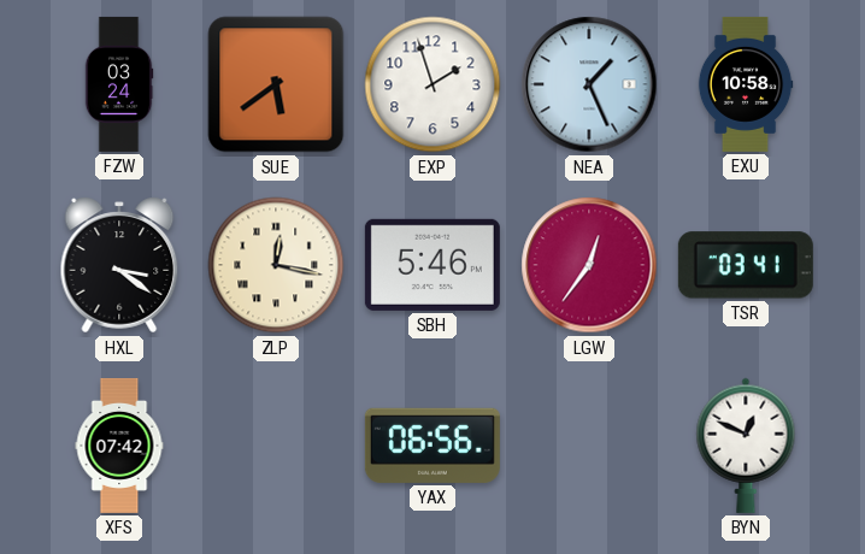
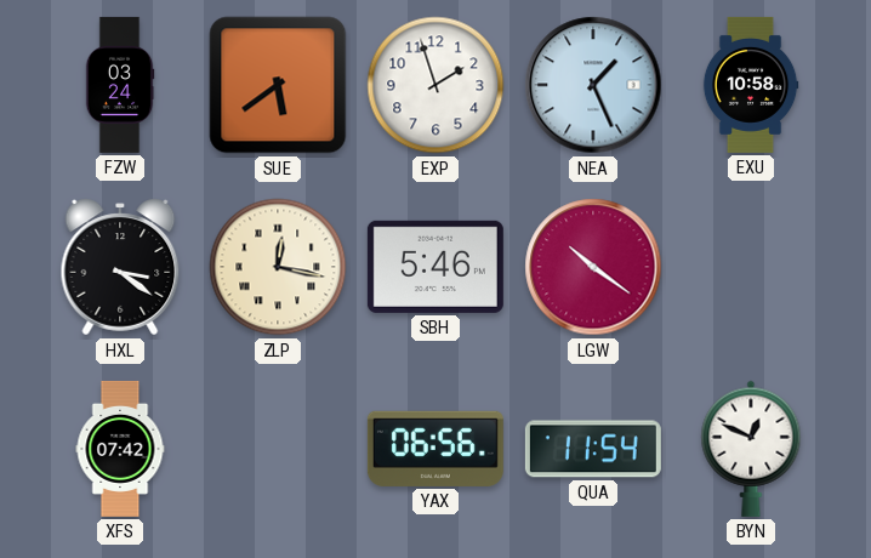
LGW: 12:36 -> 10:21 (593, 267)
TSR: 03:41 -> none (746, 265)
QUA: none -> 11:54 (593, 449)
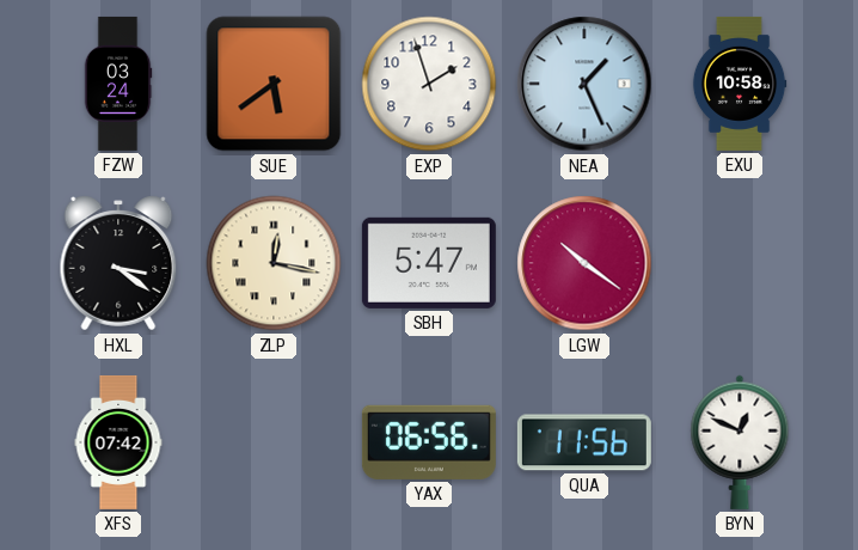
SBH: 5:46 -> 5:47 (429, 263)
QUA: 11:54 -> 11:56 (584, 442)
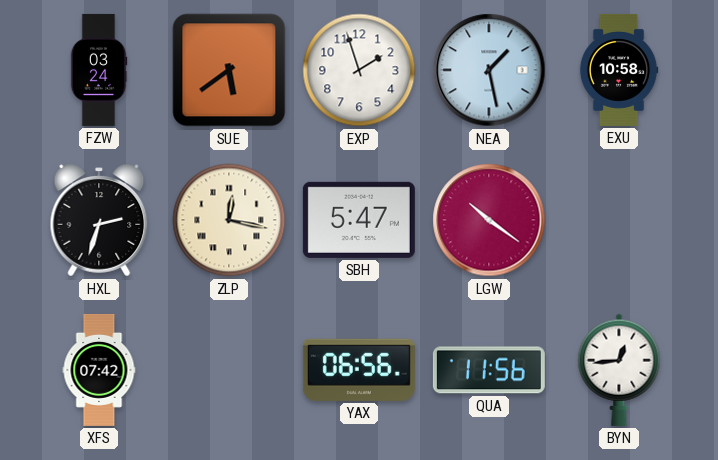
NEA: 1:26 -> 1:28 (489, 70)
HXL: 3:21 -> 2:33 (99, 220)
BYN: 12:49 -> 12:44 (619, 370)
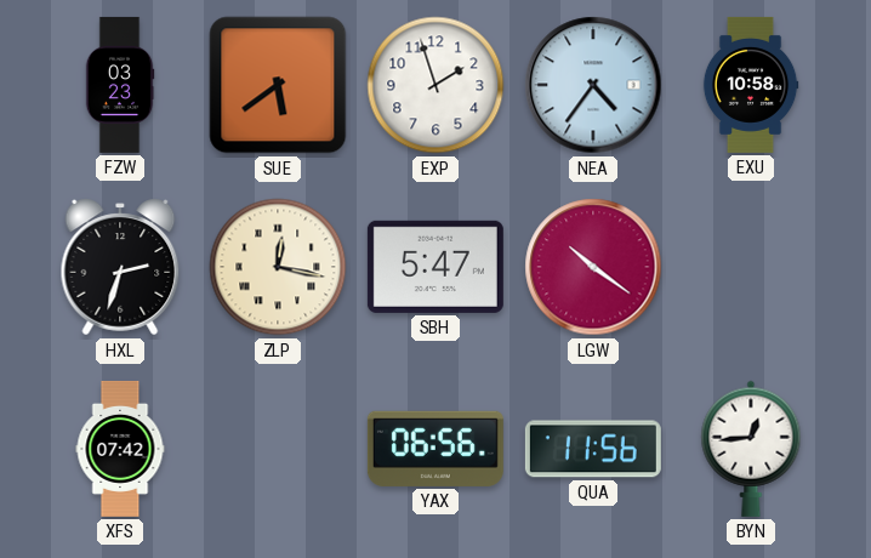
FZW: 03:24 -> 03:23 (120, 85)
NEA: 1:28 -> 4:36 (593, 85)
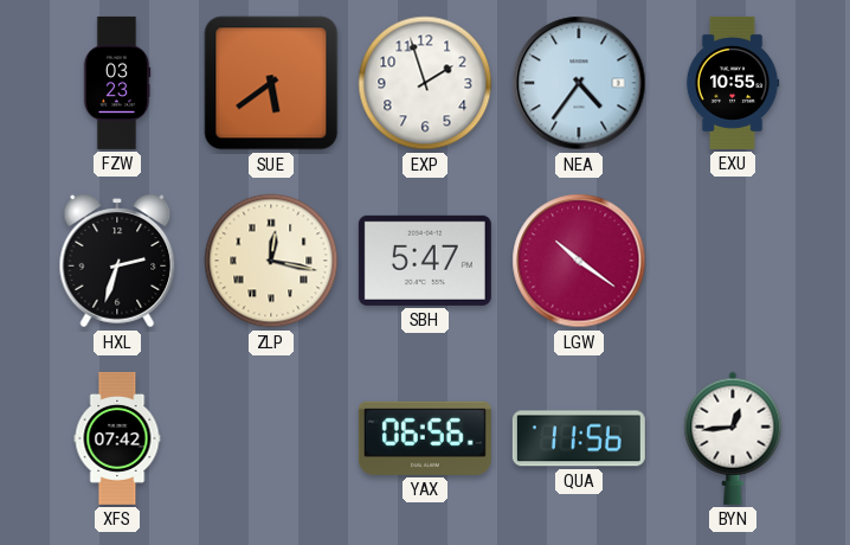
EXU: 10:58 -> 10:55 (733, 83)
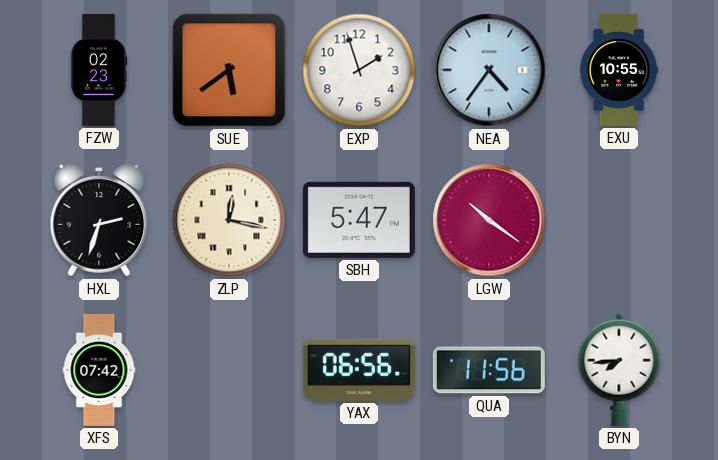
FZW: 03:23 -> 02:23 (99, 70)
BYN: 12:44 -> 7:44 (619, 370)
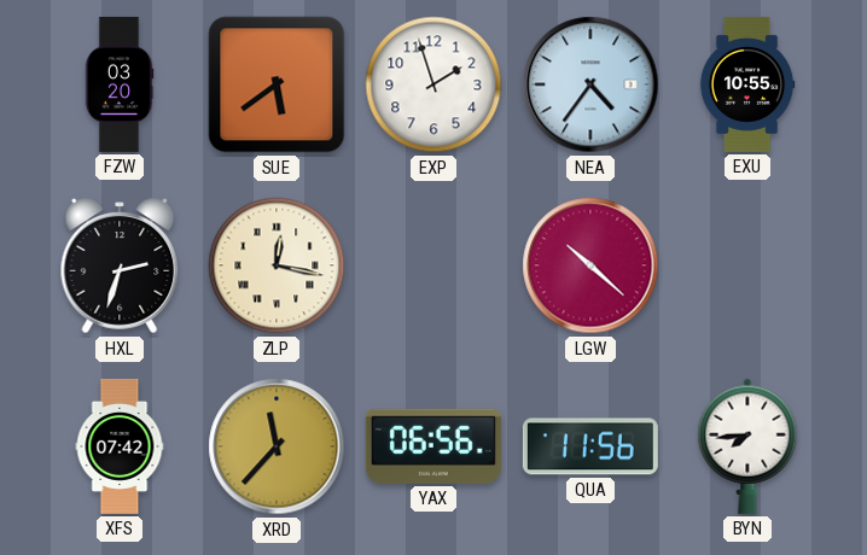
FZW: 02:23 -> 03:20 (120, 84)
SBH: 5:47 -> none (359, 220)
LGW: 10:21 -> 10:22 (590, 265)
XRD: none -> 11:37 (277, 446)
